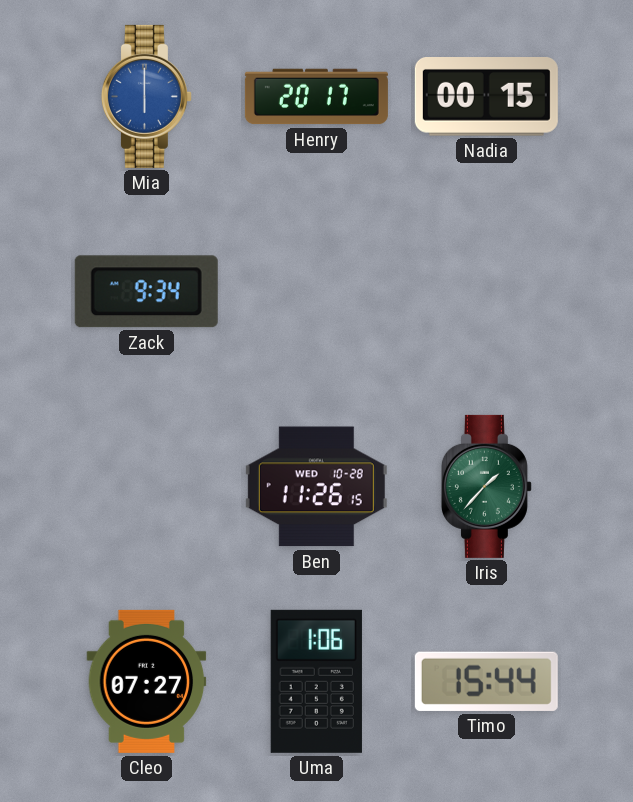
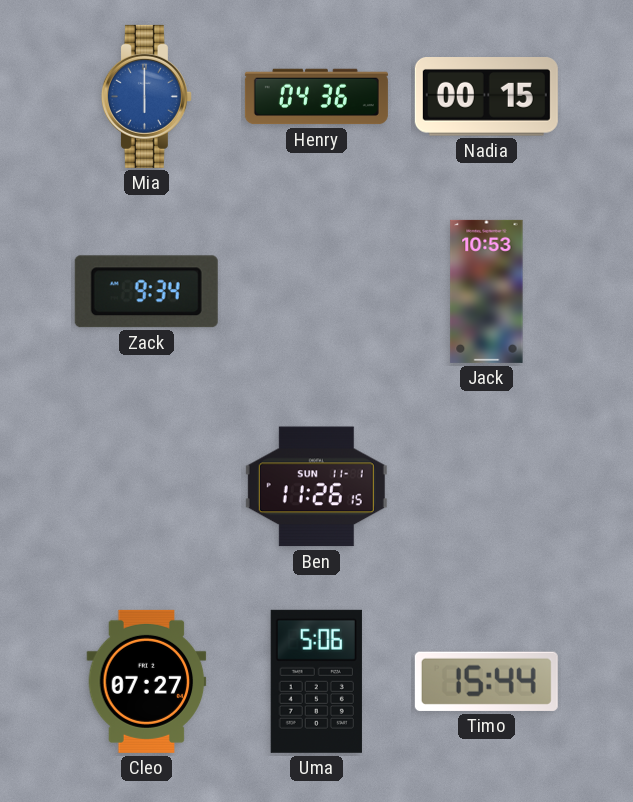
Henry: 20:17 -> 04:36 (316, 97)
Jack: none -> 10:53 (487, 291)
Ben date: WED 10-28 -> SUN 11-1 (316, 487)
Iris: 1:37 -> none (486, 486)
Uma: 1:06 -> 5:06 (316, 681)
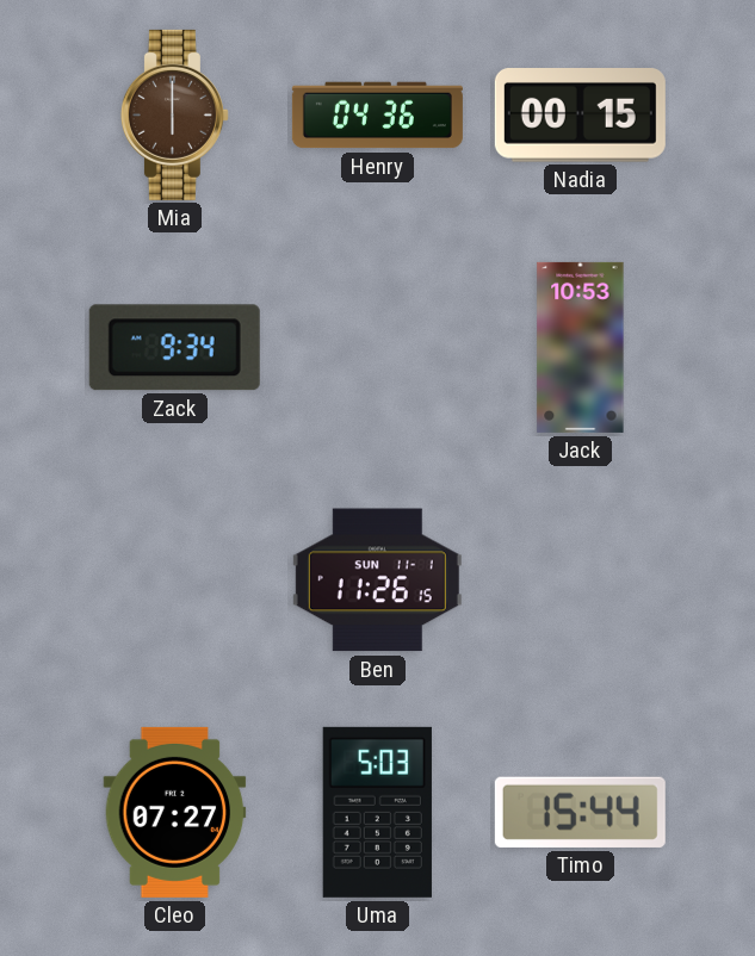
Mia dial: blue -> brown (174, 114)
Uma: 5:06 -> 5:03 (377, 812)
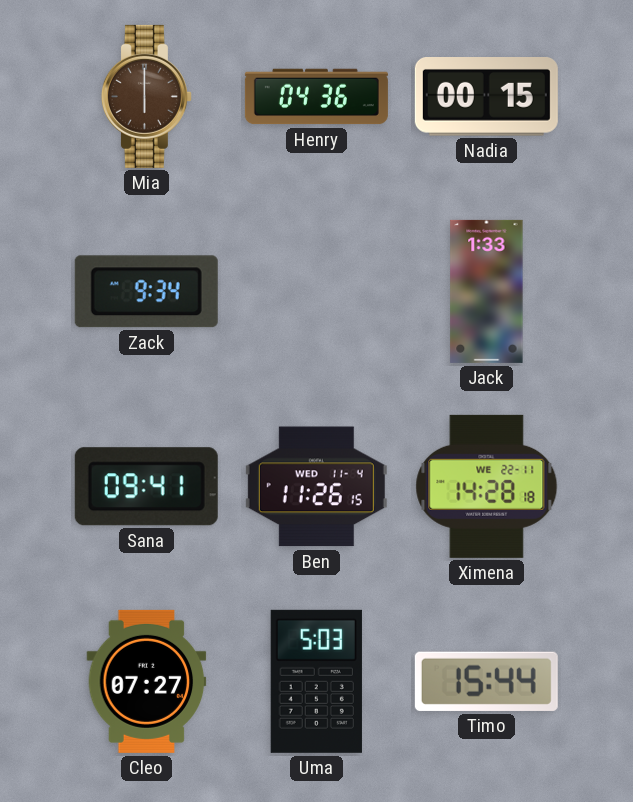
Jack: 10:53 -> 1:33 (487, 291)
Sana: none -> 09:41 (146, 487)
Ben date: SUN 11-1 -> WED 11-4 (316, 487)
Ximena: none -> 14:28 (487, 486)
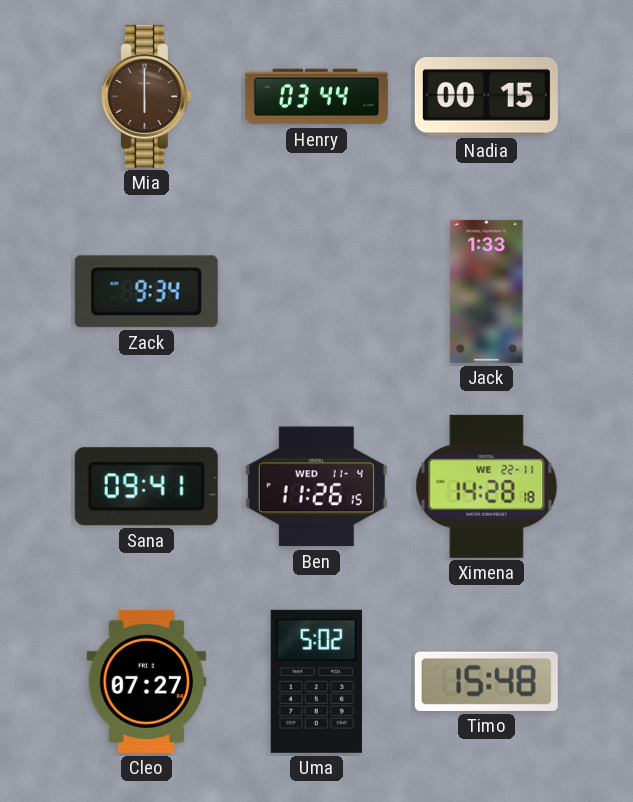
Henry: 04:36 -> 03:44 (316, 97)
Uma: 5:03 -> 5:02 (316, 681)
Timo: 15:44 -> 15:48 (486, 681)
